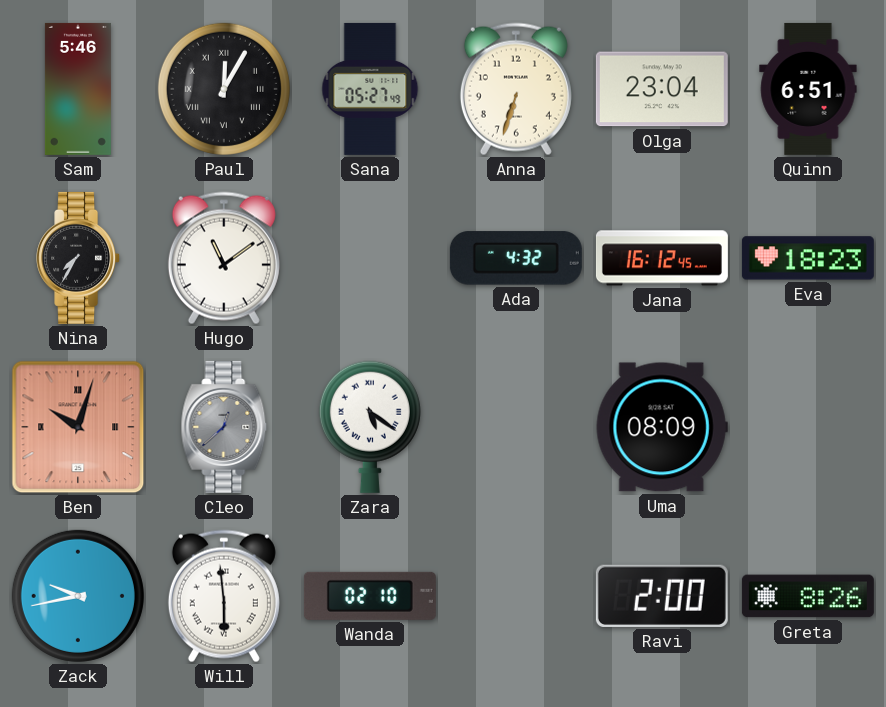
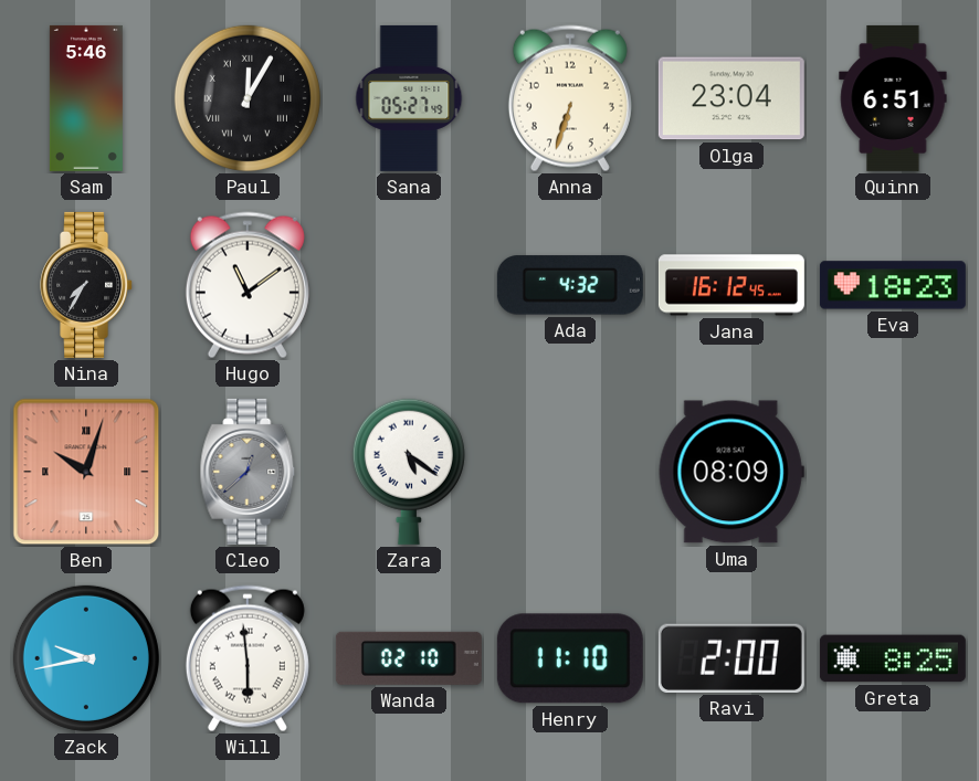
Henry: none -> 11:10 (570, 658)
Greta: 8:26 -> 8:25 (893, 658)
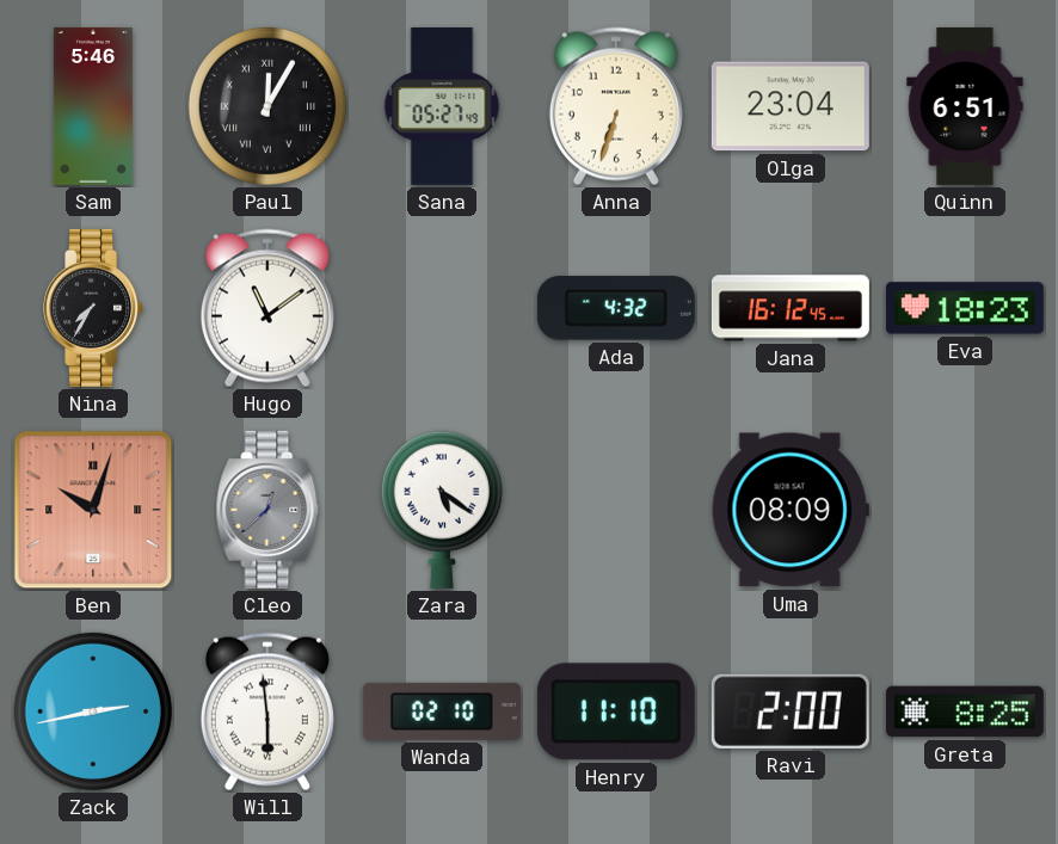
Zack: 9:43 -> 2:43 (93, 711)
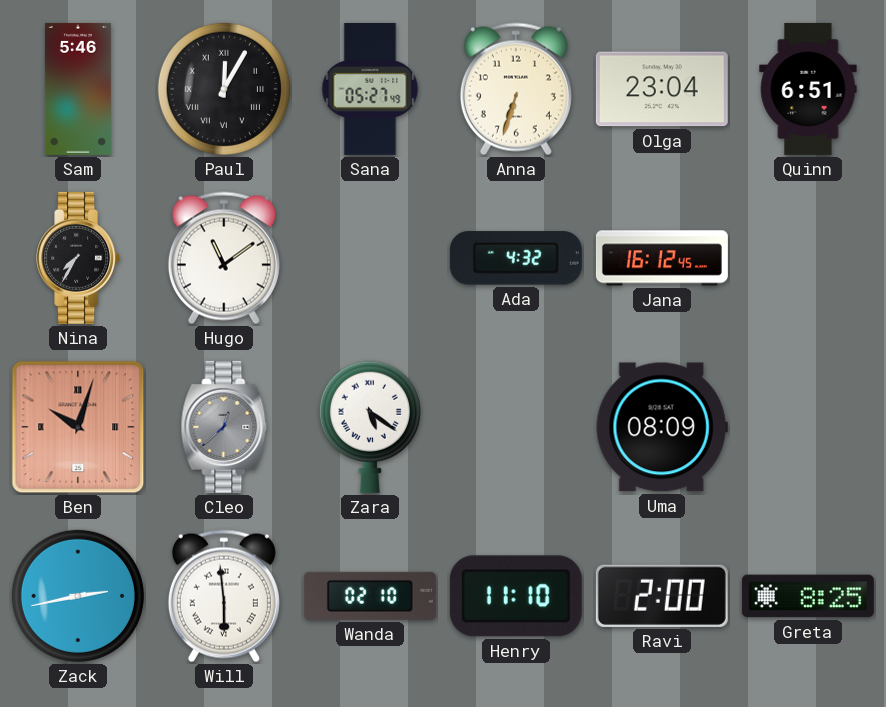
Eva: 18:23 -> none (965, 308)
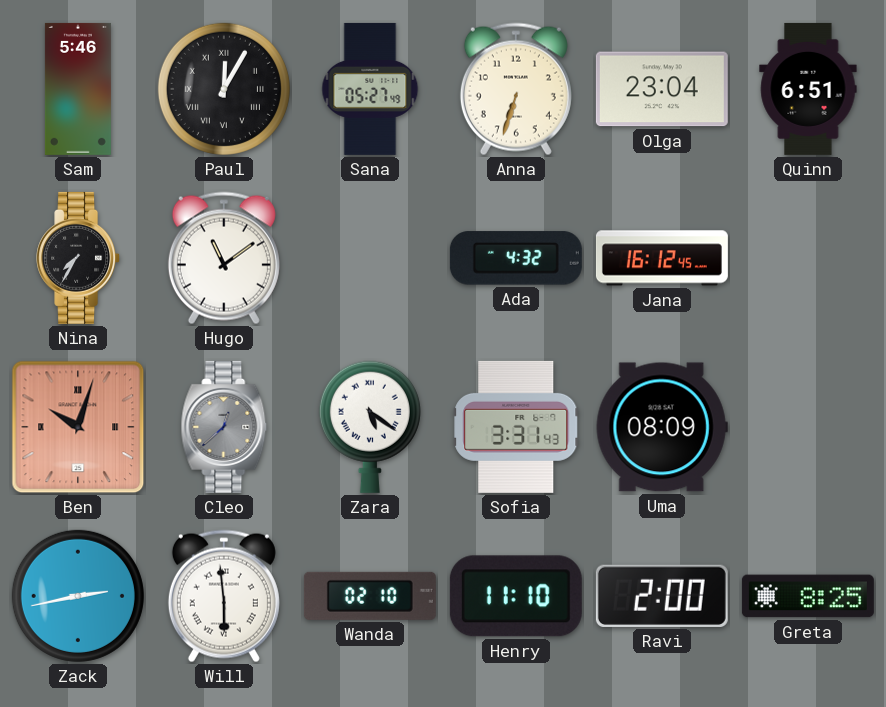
Sofia: none -> 3:31 (516, 427)
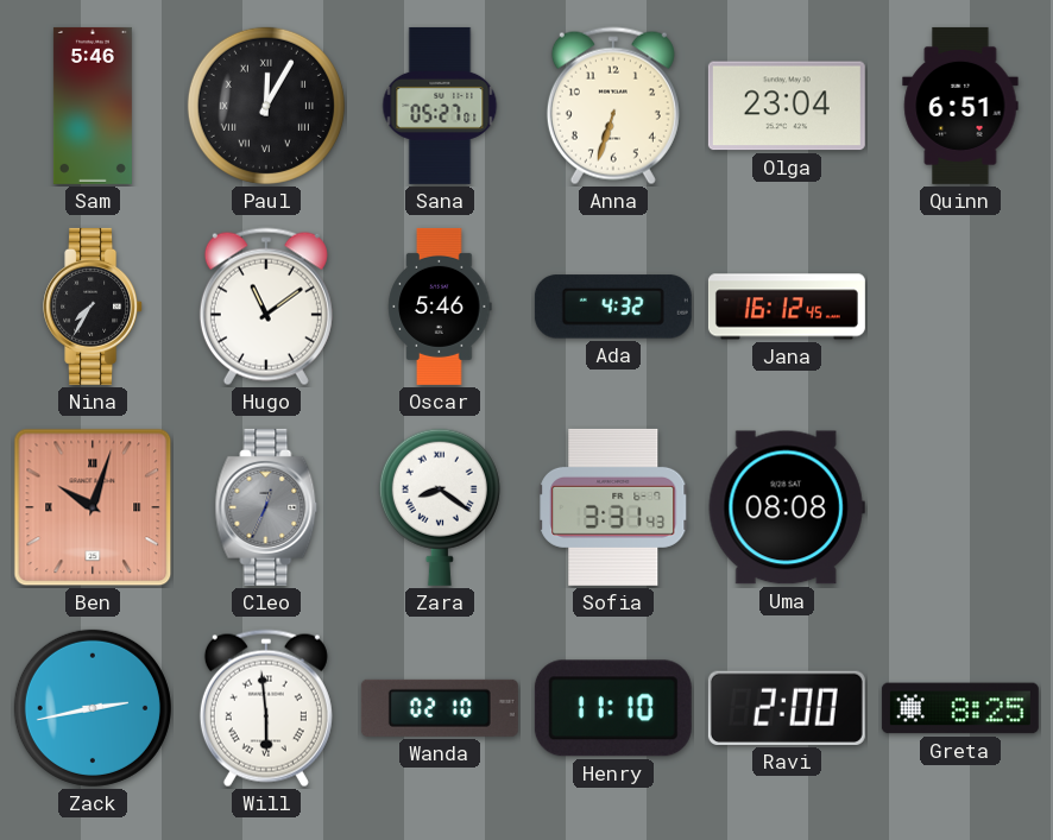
Sana: 05:27:49 -> 05:27:01 (440, 106)
Oscar: none -> 5:46 (440, 307)
Cleo: 12:38 -> 12:34 (266, 507)
Zara: 5:21 -> 8:21 (440, 507)
Uma: 08:09 -> 08:08 (787, 507)
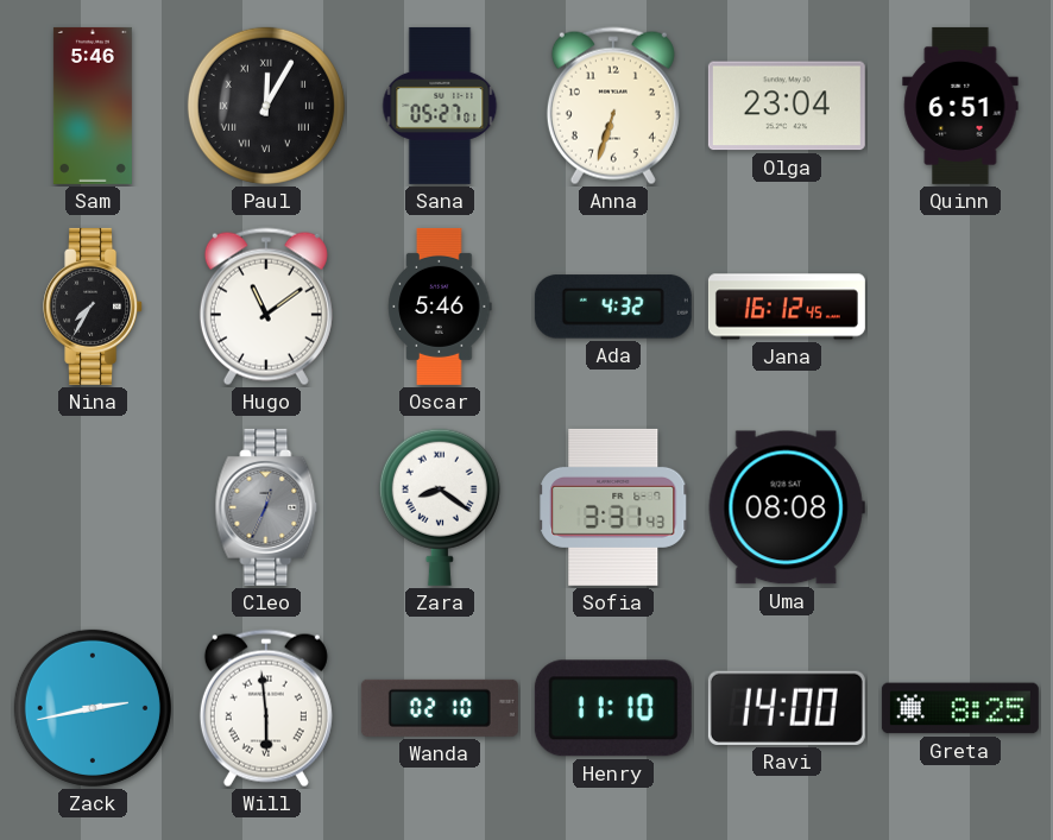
Ben: 10:03 -> none (93, 507)
Ravi: 2:00 -> 14:00 (787, 708)
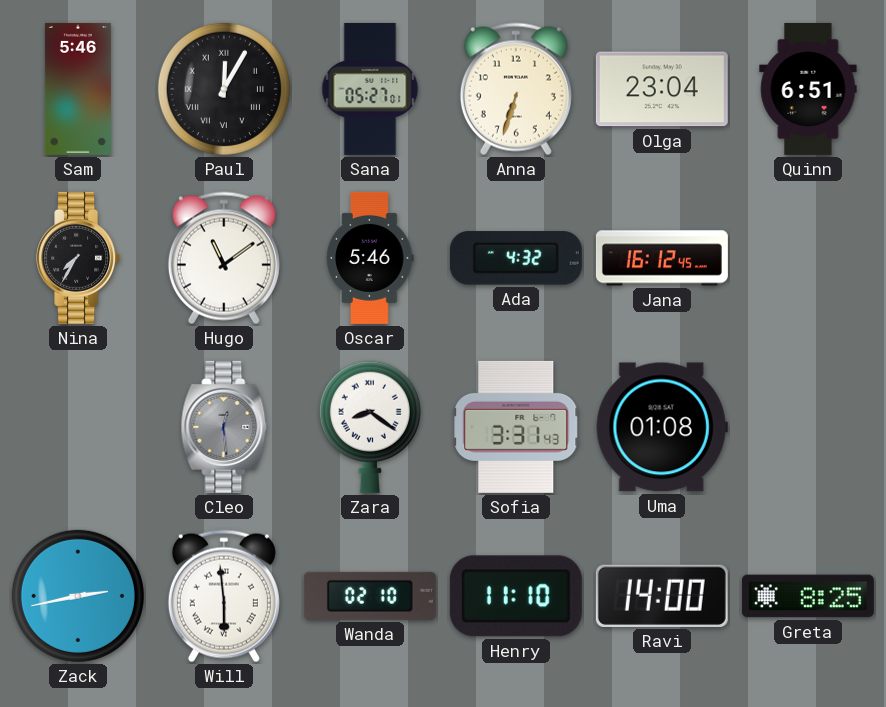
Cleo: 12:34 -> 12:29 (224, 427)
Uma: 08:08 -> 01:08 (662, 427)
